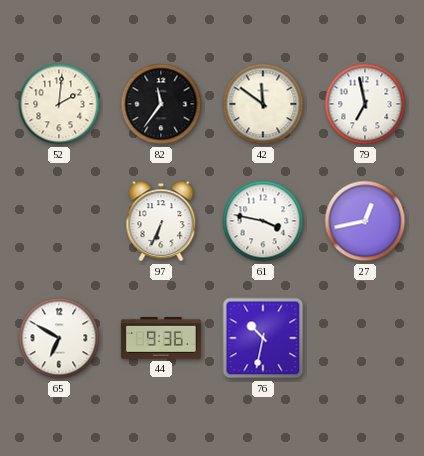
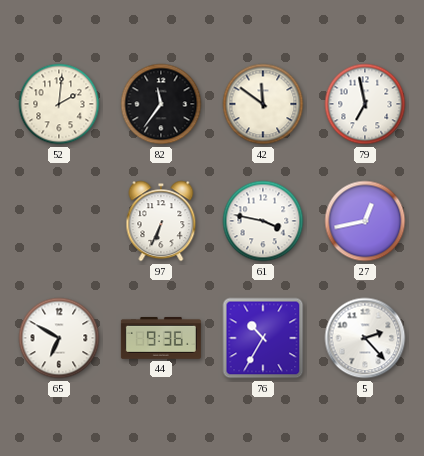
76: 10:32 -> 10:35 (263, 338)
5: none -> 2:23 (365, 338)
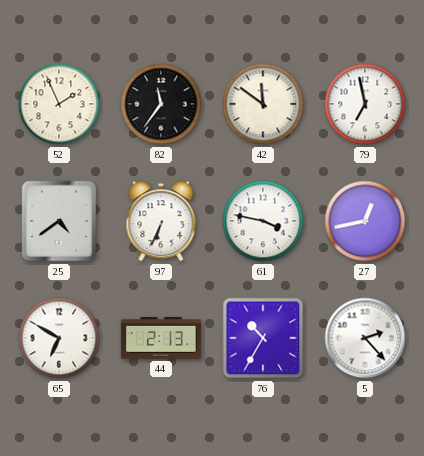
52: 2:01 -> 1:56 (59, 104)
25: none -> 4:39 (59, 221)
44: 9:36 -> 2:13 (161, 338)
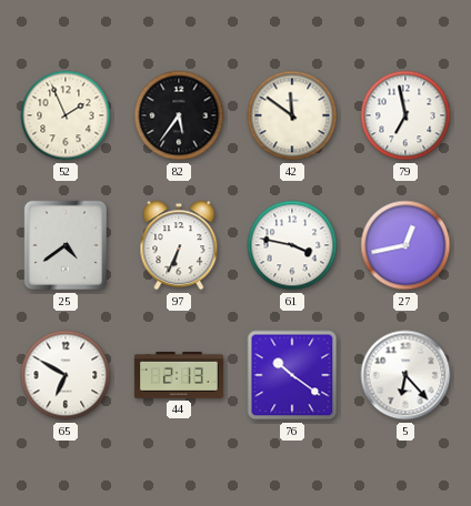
82: 11:36 -> 5:36 (179, 115)
76: 10:35 -> 10:21 (292, 375)
5: 2:23 -> 6:23 (405, 375)
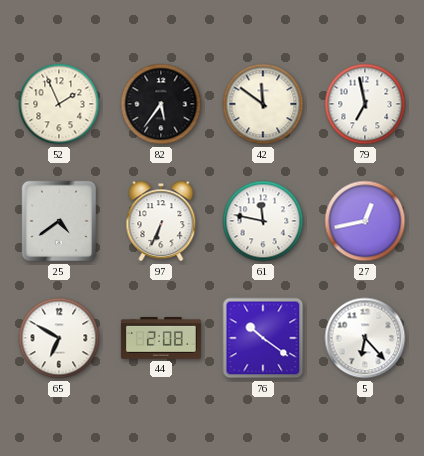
61: 3:47 -> 11:47 (263, 221)
44: 2:13 -> 2:08 (161, 338)
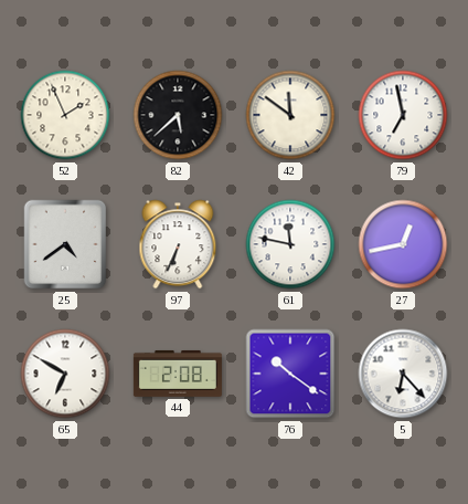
82: 5:36 -> 5:38 (178, 115)
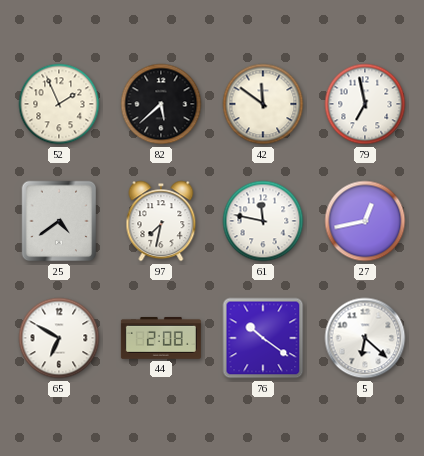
97: 6:34 -> 7:32 (161, 221)
5: 6:23 -> 6:22 (365, 338)
